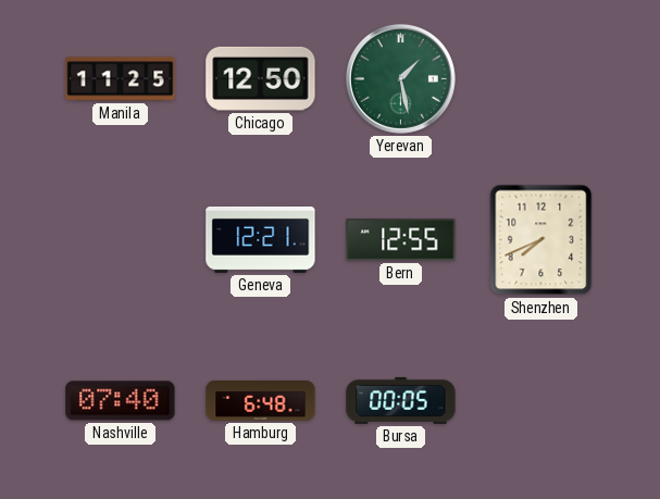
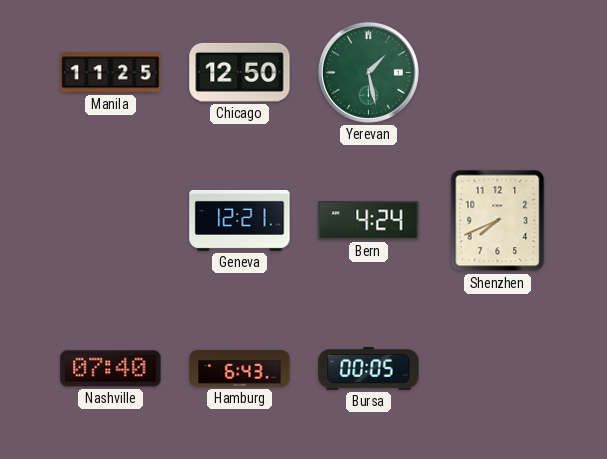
Bern: 12:55 -> 4:24 (369, 221)
Hamburg: 6:48 -> 6:43 (240, 368)
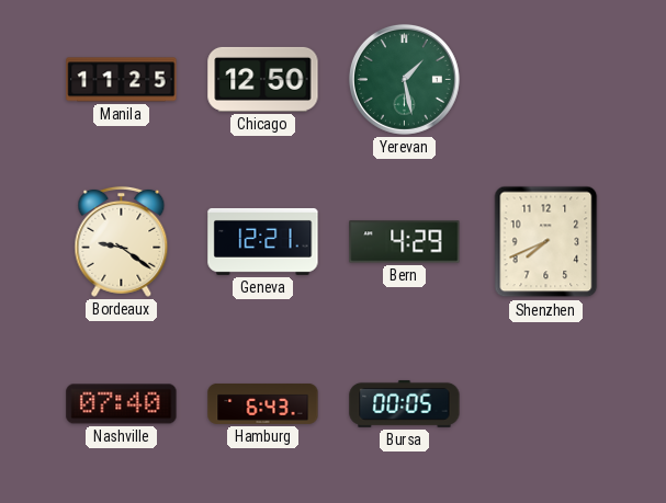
Bordeaux: none -> 9:21 (122, 241)
Bern: 4:24 -> 4:29 (405, 242)
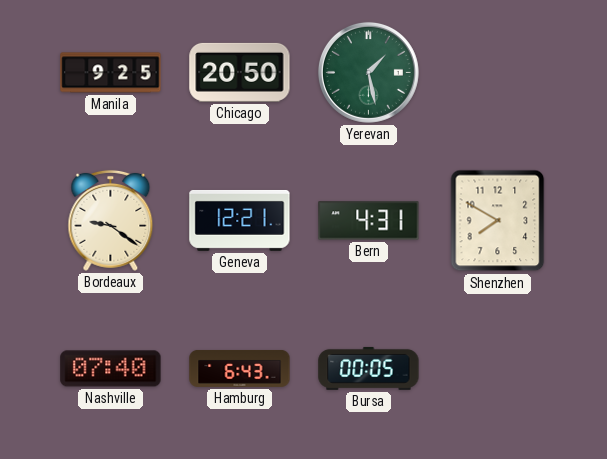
Manila: 11:25 -> 9:25 (111, 73)
Chicago: 12:50 -> 20:50 (240, 72)
Bern: 4:29 -> 4:31 (369, 221)
Shenzhen: 7:41 -> 7:50 (498, 221)
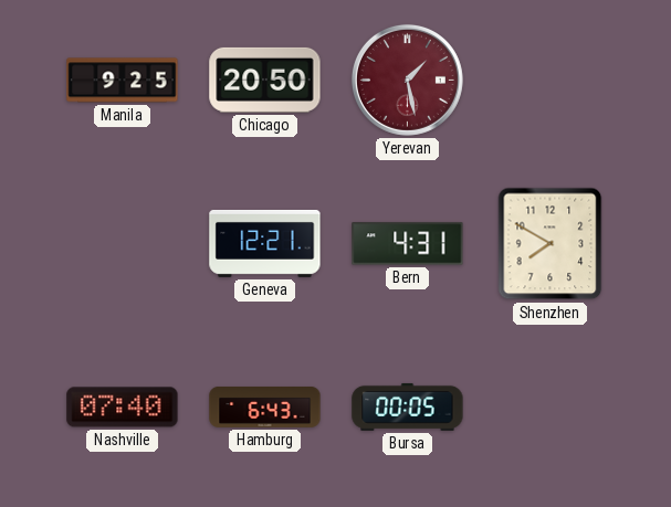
Yerevan dial: green -> burgundy (407, 80)
Bordeaux: 9:21 -> none (111, 220)
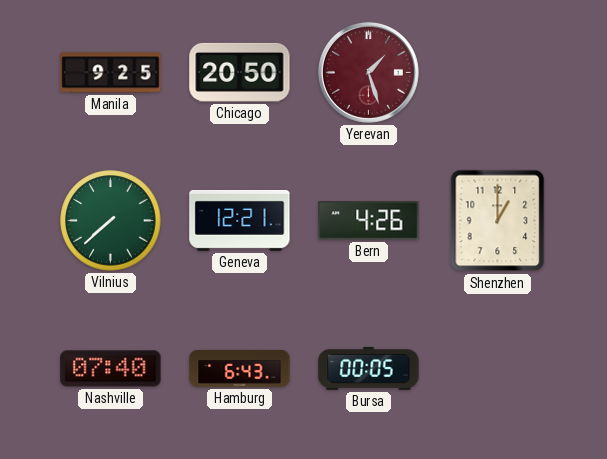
Yerevan: 1:28 -> 1:27 (368, 72)
Vilnius: none -> 7:38 (111, 221)
Bern: 4:31 -> 4:26 (369, 221)
Shenzhen: 7:50 -> 1:00 (498, 221)
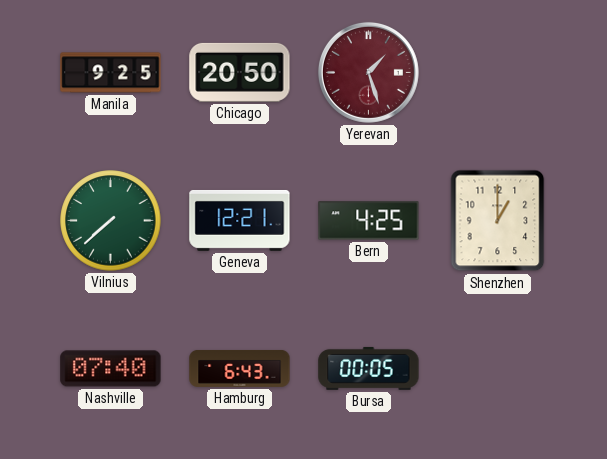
Bern: 4:26 -> 4:25 (369, 221)
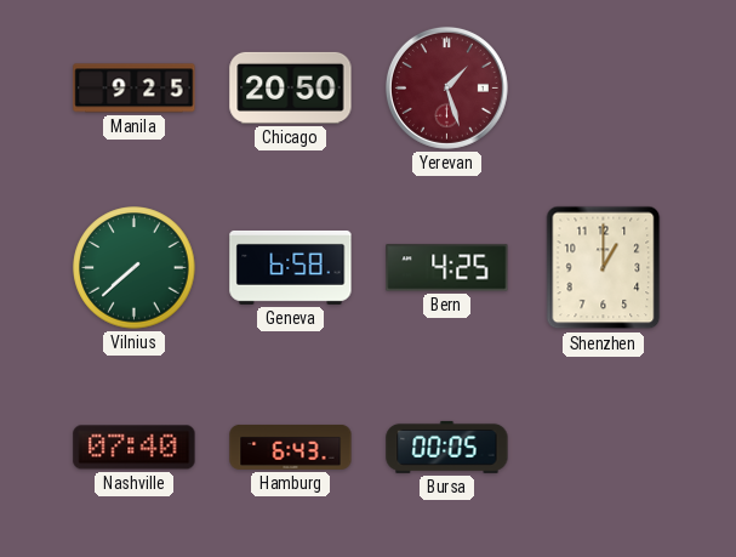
Geneva: 12:21 -> 6:58 (291, 267)
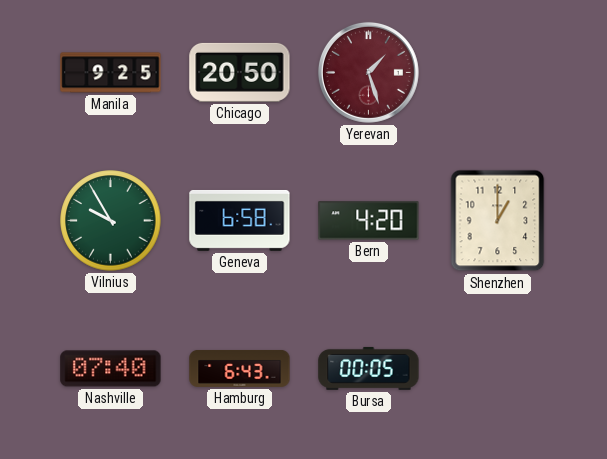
Vilnius: 7:38 -> 9:55 (111, 221)
Bern: 4:25 -> 4:20 (369, 221)
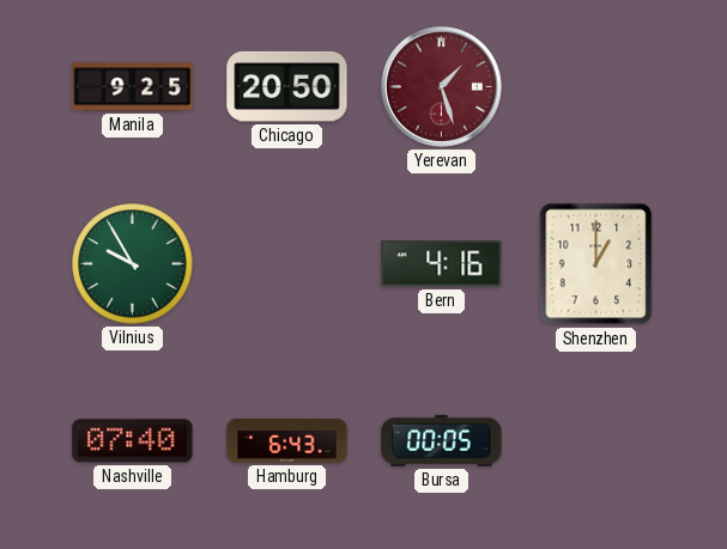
Geneva: 6:58 -> none (240, 220)
Bern: 4:20 -> 4:16 (442, 264)
